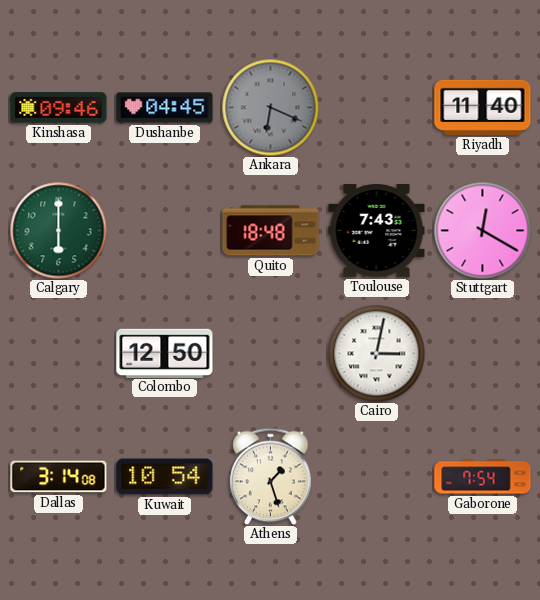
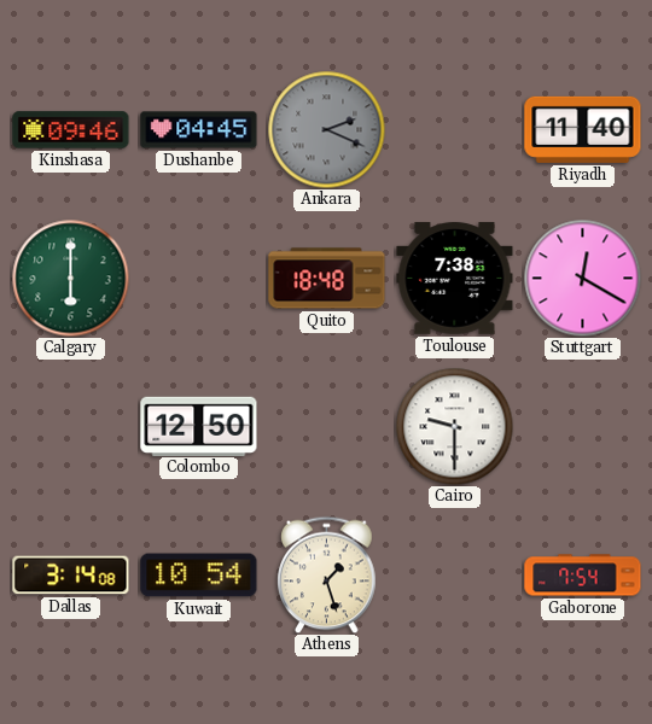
Ankara: 6:19 -> 2:19 (326, 129)
Toulouse: 7:43 -> 7:38 (455, 279)
Cairo: 3:02 -> 9:30 (454, 426)
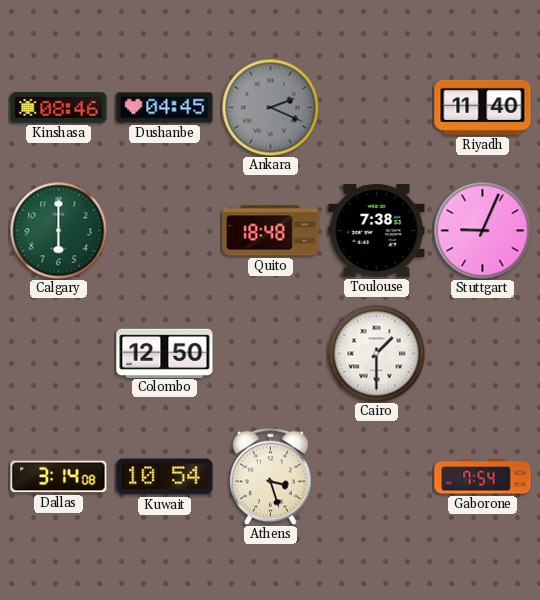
Kinshasa: 09:46 -> 08:46 (59, 108)
Stuttgart: 12:20 -> 9:04 (482, 230)
Cairo: 9:30 -> 1:30 (376, 353)
Athens: 1:27 -> 3:27 (271, 476)
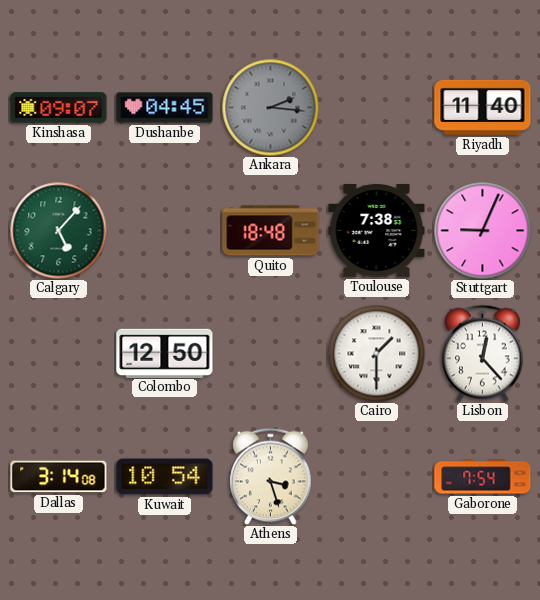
Kinshasa: 08:46 -> 09:07 (59, 108)
Ankara: 2:19 -> 2:16 (270, 107)
Calgary: 6:00 -> 5:07 (58, 230)
Lisbon: none -> 12:23 (483, 353)
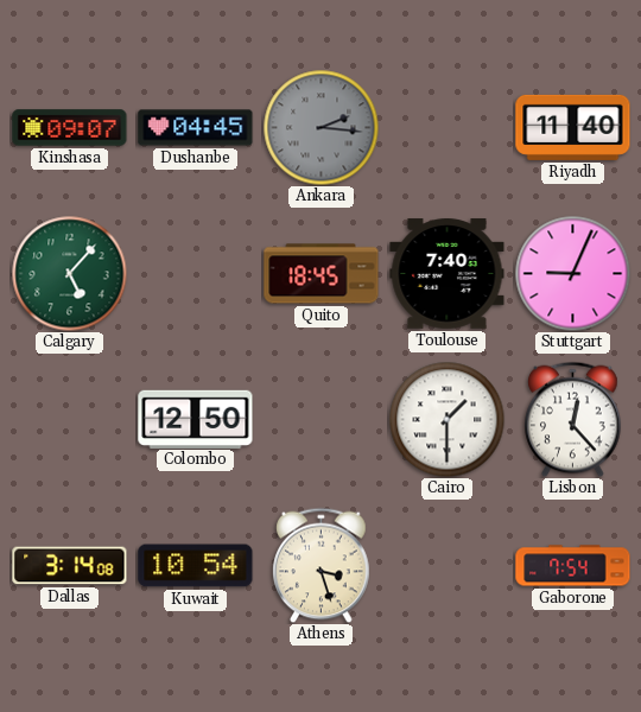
Quito: 18:48 -> 18:45 (322, 274)
Toulouse: 7:38 -> 7:40 (448, 274)
